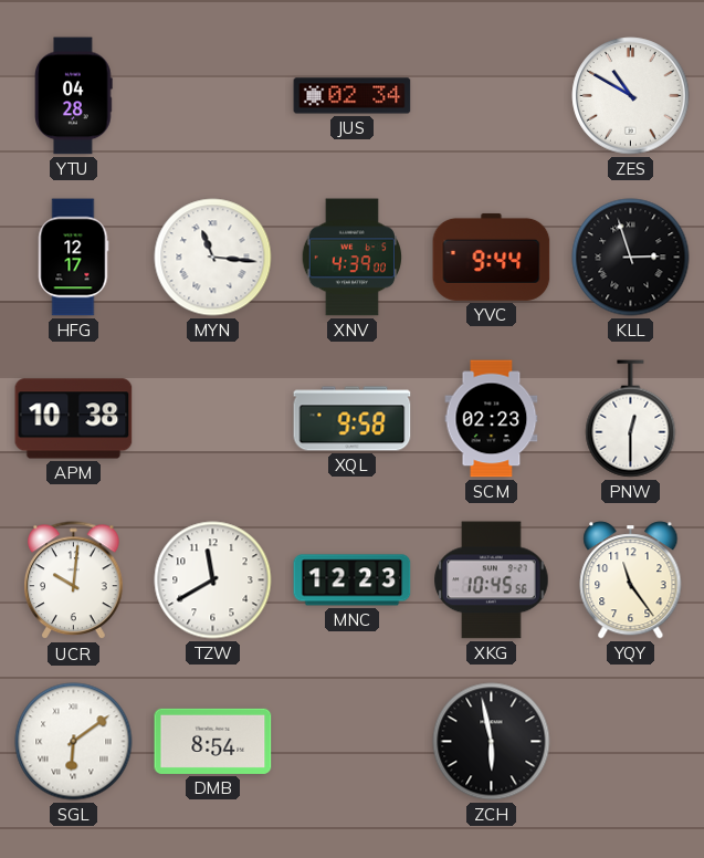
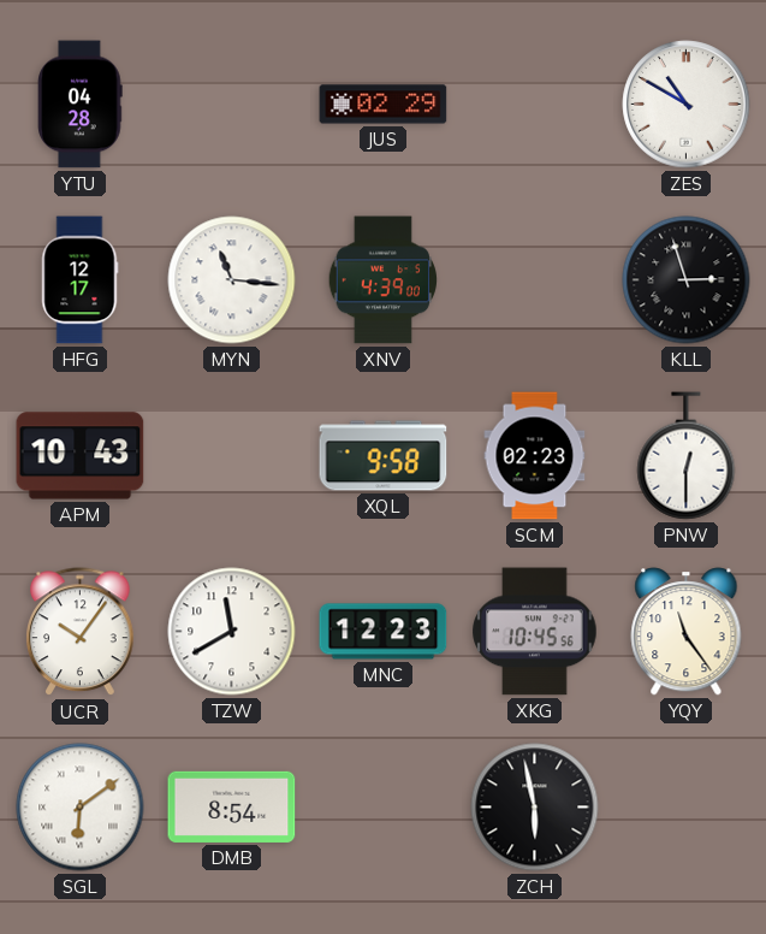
JUS: 02:34 -> 02:29 (384, 105)
YVC: 9:44 -> none (492, 257)
APM: 10:38 -> 10:43 (81, 456)
UCR: 10:01 -> 10:06 (81, 632)
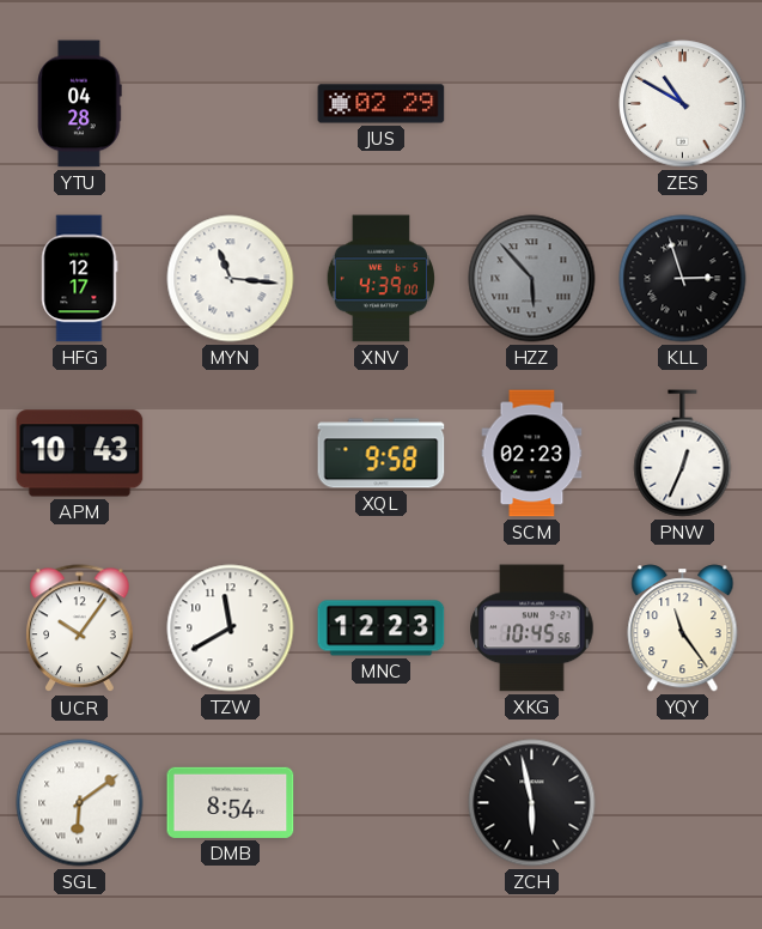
HZZ: none -> 5:53 (532, 279)
PNW: 12:30 -> 12:34 (683, 454)
